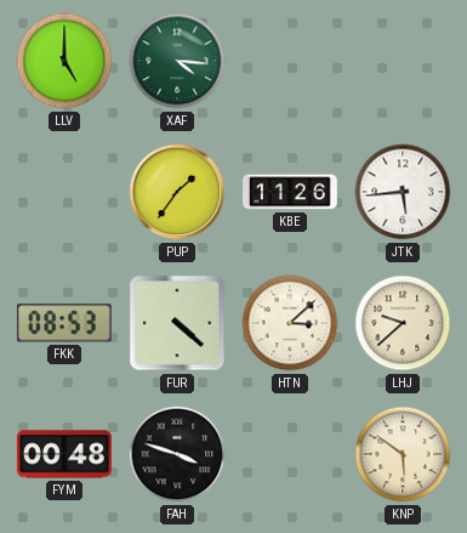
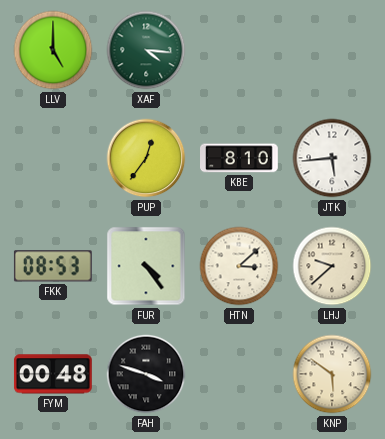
PUP: 1:36 -> 12:36 (146, 158)
KBE: 11:26 -> 8:10 (240, 158)
FUR: 4:22 -> 4:24 (146, 266)
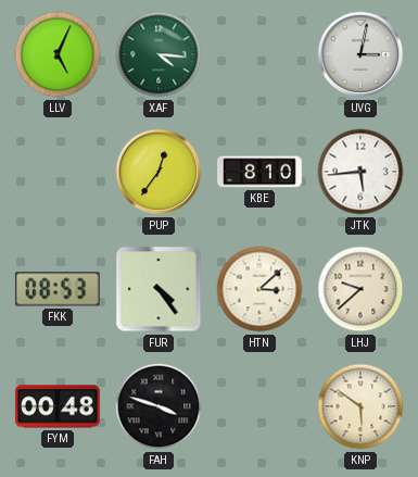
LLV: 5:00 -> 5:04 (58, 54)
UVG: none -> 3:02 (360, 54)
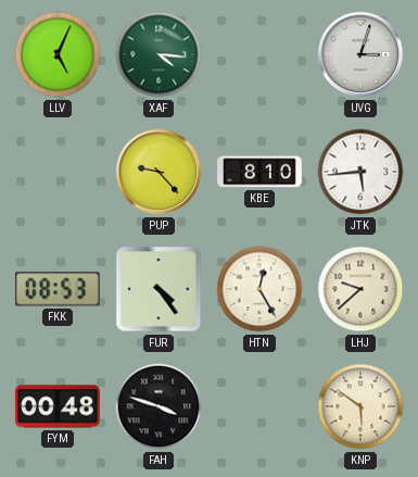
UVG: 3:02 -> 3:03 (360, 54)
PUP: 12:36 -> 9:23 (159, 172)
HTN: 3:08 -> 12:25 (259, 289)
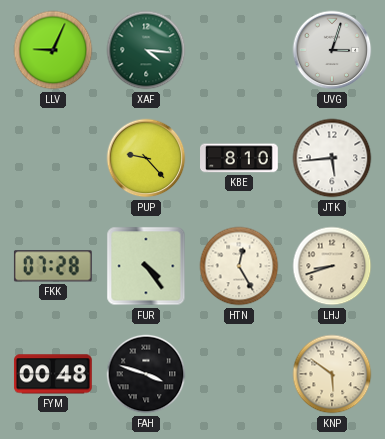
LLV: 5:04 -> 9:04 (53, 50)
FKK: 08:53 -> 07:28 (53, 266)
LHJ: 9:38 -> 8:42 (332, 266)
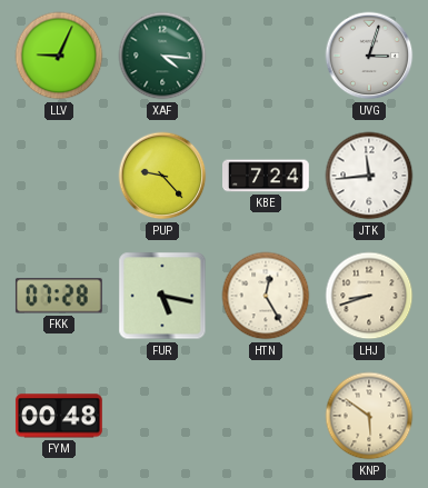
KBE: 8:10 -> 7:24 (267, 176)
JTK: 5:44 -> 11:44 (369, 176)
FUR: 4:24 -> 5:17 (162, 296)
FAH: 3:48 -> none (146, 374)
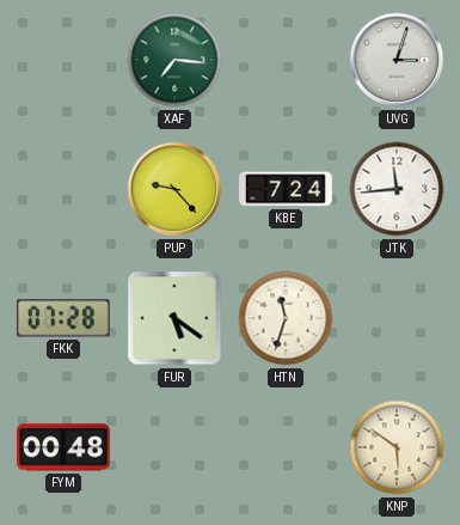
LLV: 9:04 -> none (59, 56)
XAF: 4:16 -> 7:16 (174, 60)
FUR: 5:17 -> 5:21 (174, 318)
HTN: 12:25 -> 11:33 (286, 318)
LHJ: 8:42 -> none (369, 296)
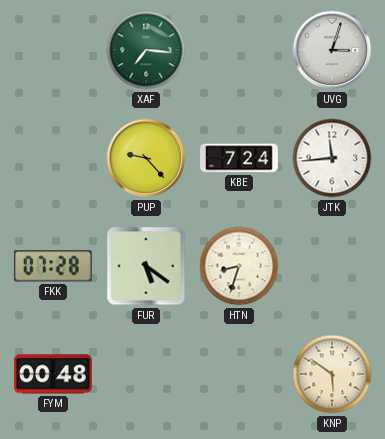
HTN: 11:33 -> 8:33 (239, 266)
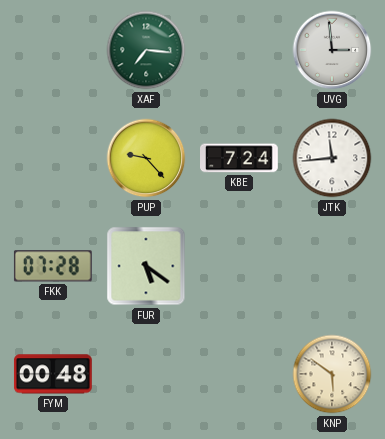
UVG: 3:03 -> 2:59 (332, 50)
HTN: 8:33 -> none (239, 266)
